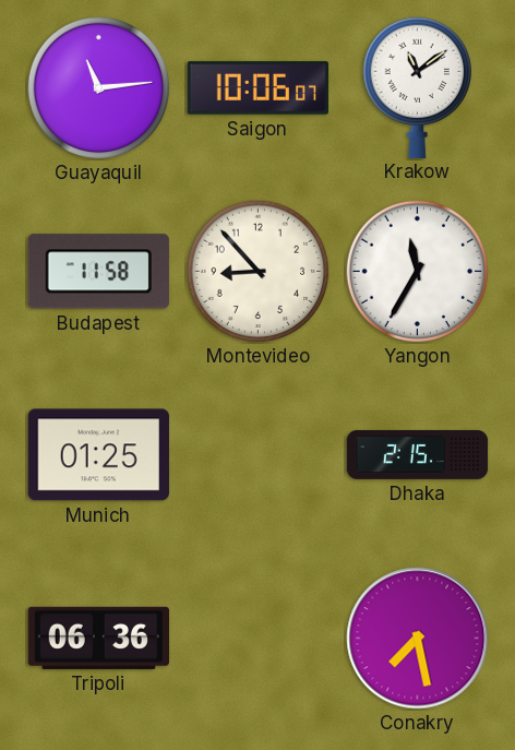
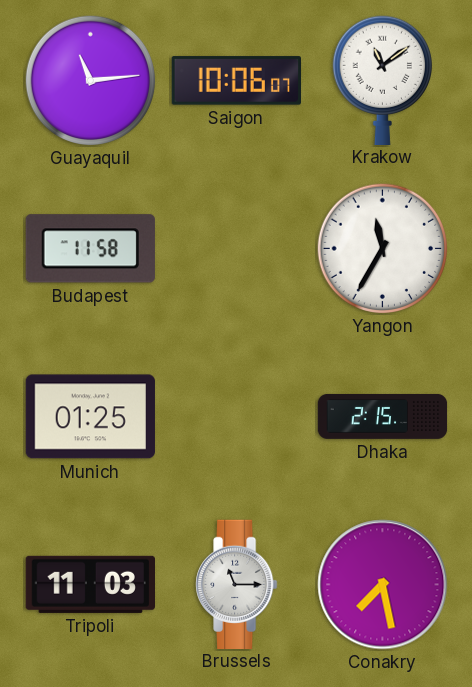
Montevideo: 8:53 -> none (259, 272)
Tripoli: 06:36 -> 11:03 (90, 584)
Brussels: none -> 11:15 (237, 584)
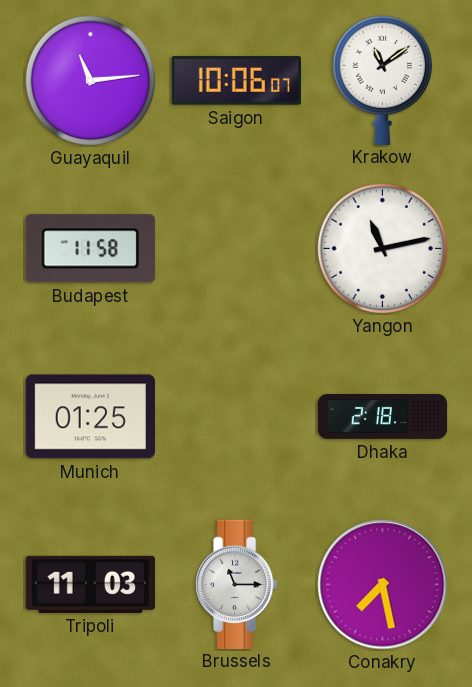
Yangon: 11:35 -> 11:13 (383, 249)
Dhaka: 2:15 -> 2:18 (383, 416)
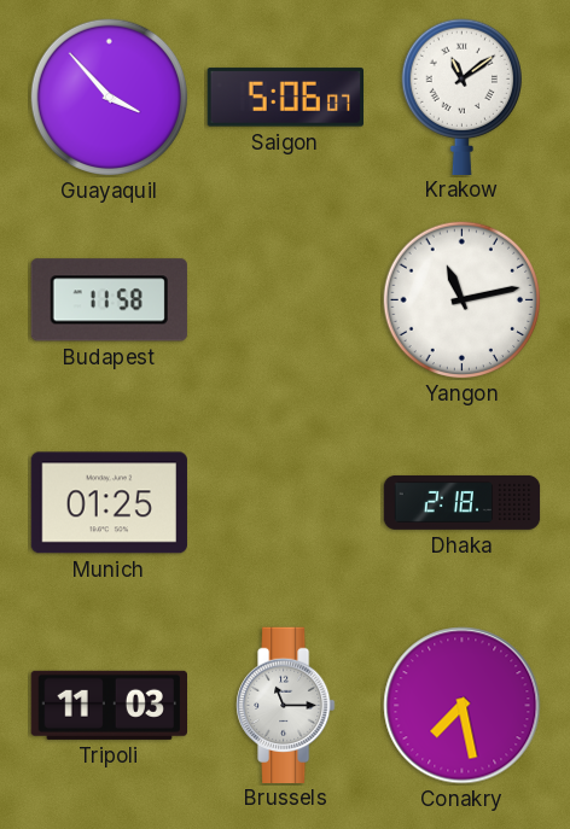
Guayaquil: 11:14 -> 3:53 (110, 98)
Saigon: 10:06 -> 5:06 (285, 98)
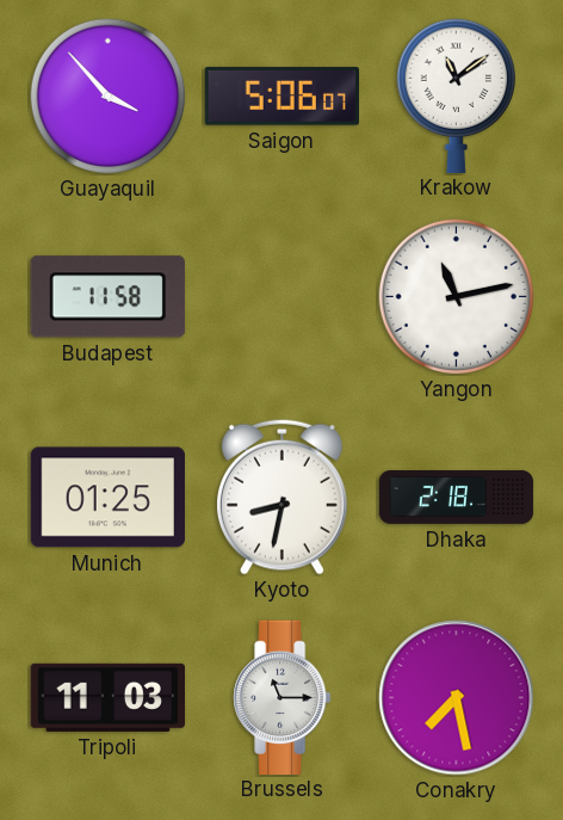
Kyoto: none -> 8:32 (281, 497)
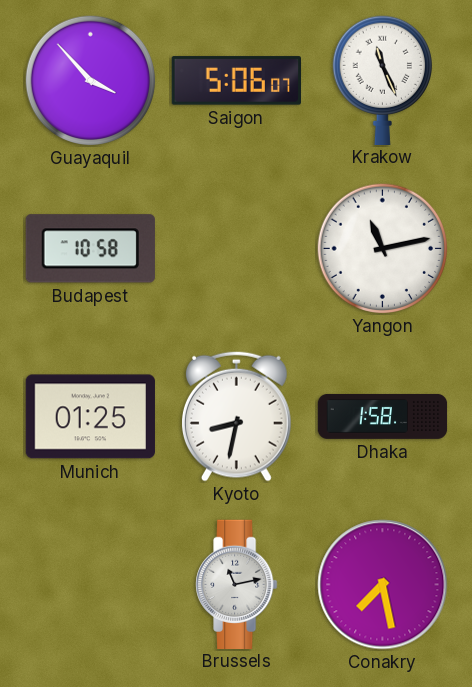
Krakow: 11:09 -> 11:26 (382, 80)
Budapest: 11:58 -> 10:58 (90, 249)
Dhaka: 2:18 -> 1:58 (383, 416)
Tripoli: 11:03 -> none (107, 697)
Brussels: 11:15 -> 11:13 (237, 584)
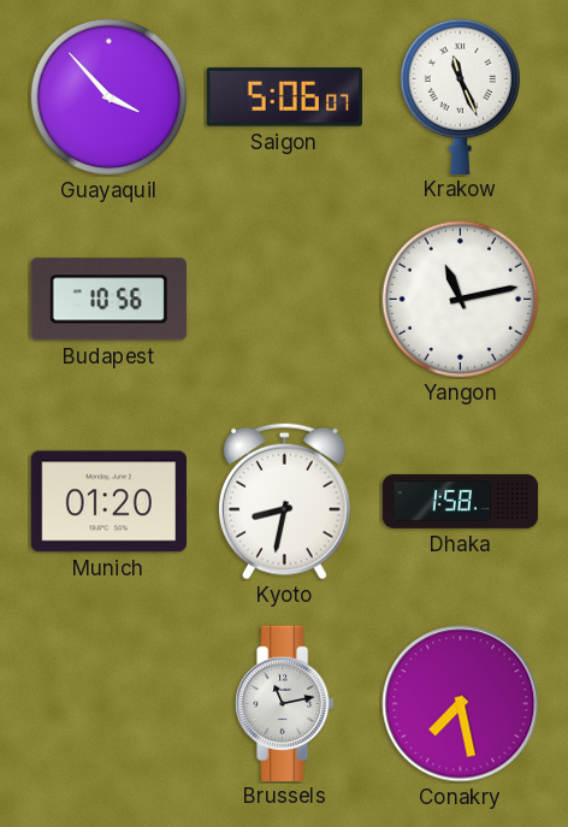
Budapest: 10:58 -> 10:56 (108, 300)
Munich: 01:25 -> 01:20 (108, 502)
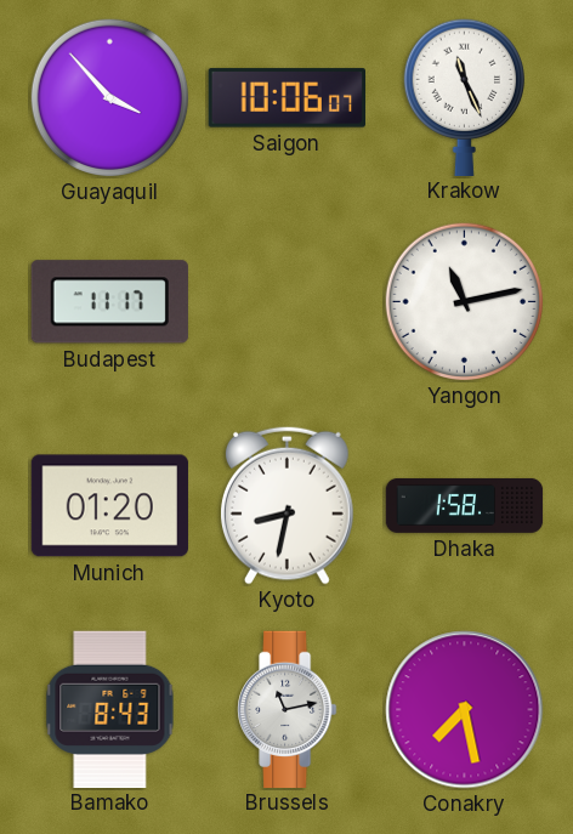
Saigon: 5:06 -> 10:06 (286, 98)
Budapest: 10:56 -> 11:17 (109, 302)
Bamako: none -> 8:43 (110, 709)
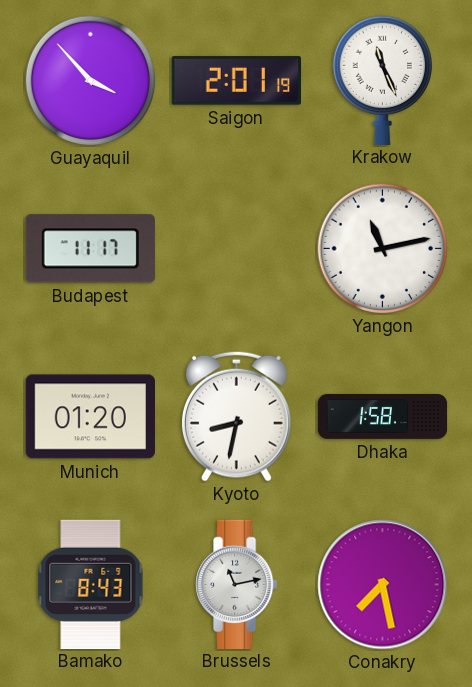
Saigon: 10:06 -> 2:01 (236, 81)
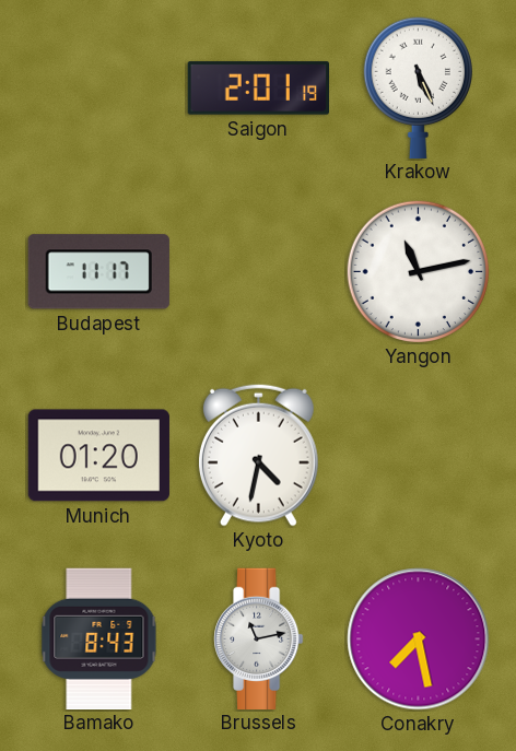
Guayaquil: 3:53 -> none (91, 81)
Krakow: 11:26 -> 5:26 (418, 87)
Kyoto: 8:32 -> 4:32 (258, 455)
Dhaka: 1:58 -> none (383, 416)
